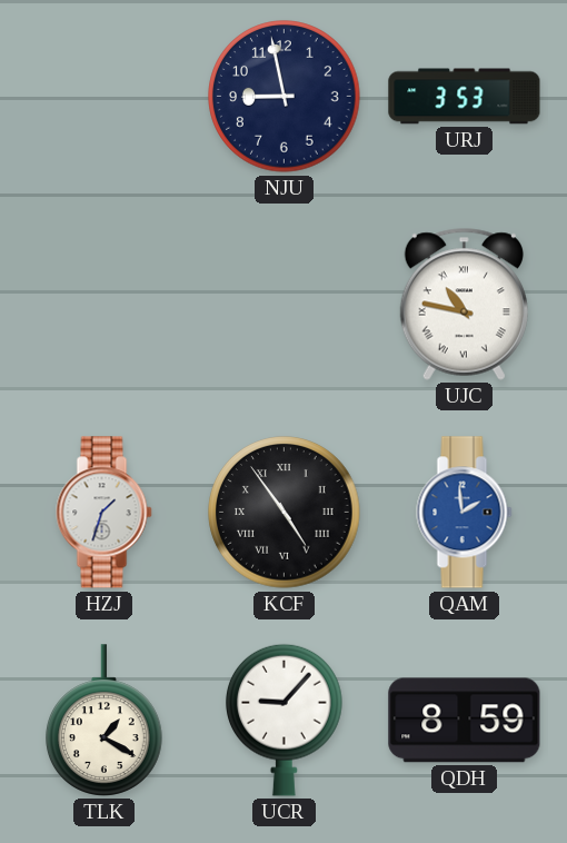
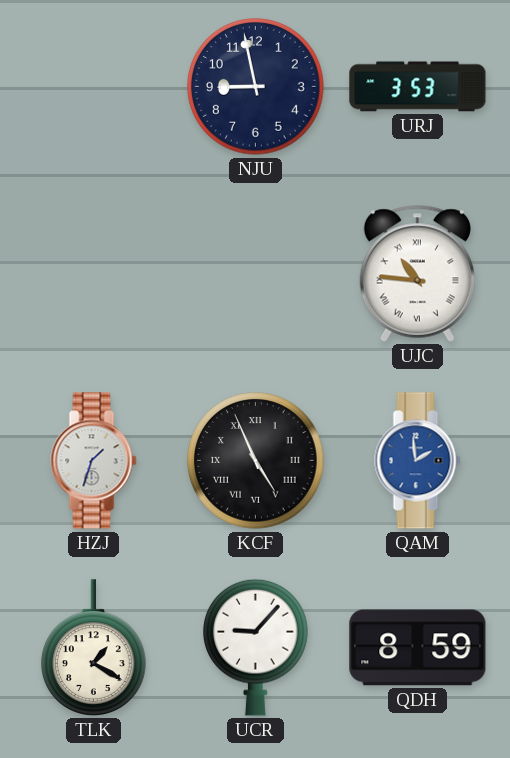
UJC: 10:47 -> 10:46 (417, 273)
KCF: 4:54 -> 4:56 (256, 461)
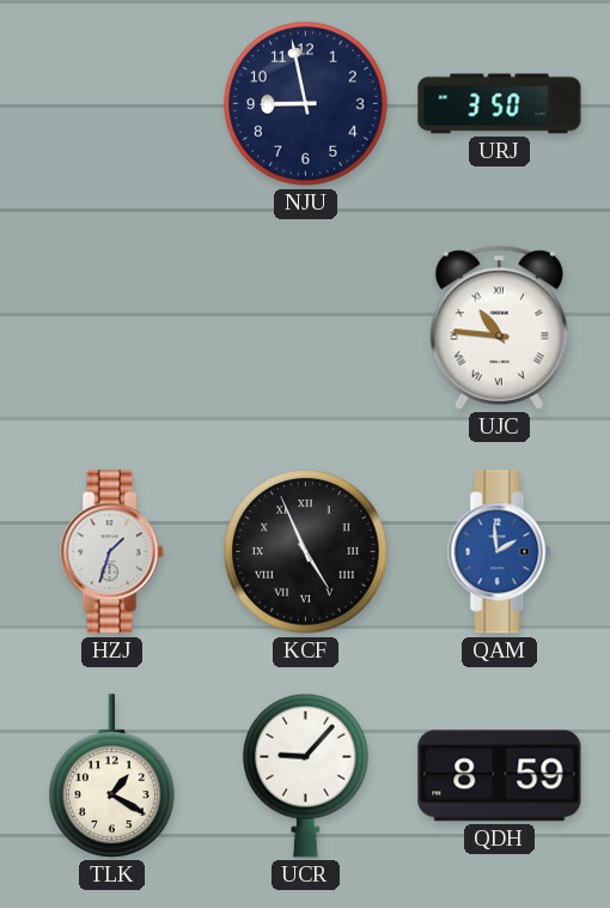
URJ: 3:53 -> 3:50 (500, 104)
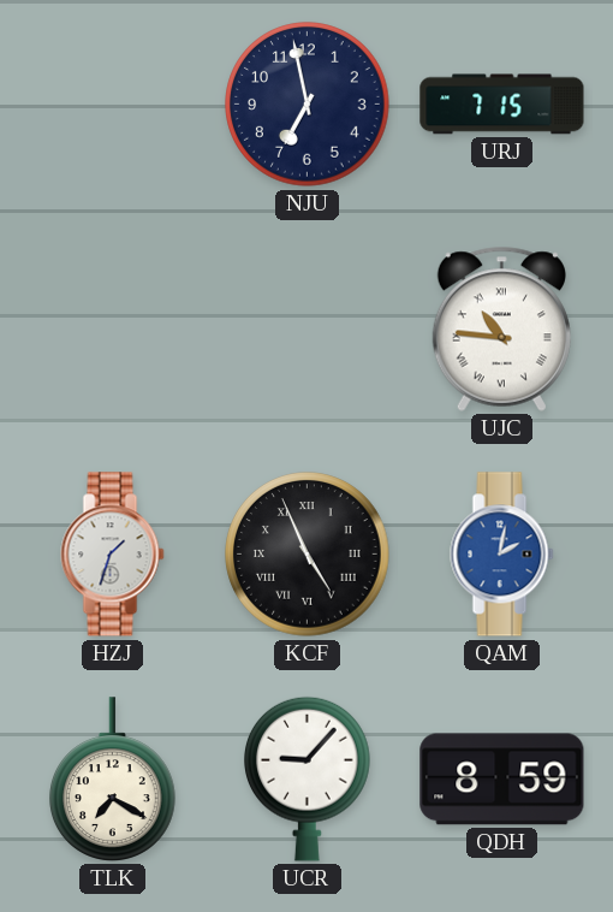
NJU: 8:58 -> 6:58 (308, 105)
URJ: 3:50 -> 7:15 (502, 105)
QAM: 1:59 -> 2:02 (502, 555)
TLK: 1:20 -> 7:20 (113, 780)
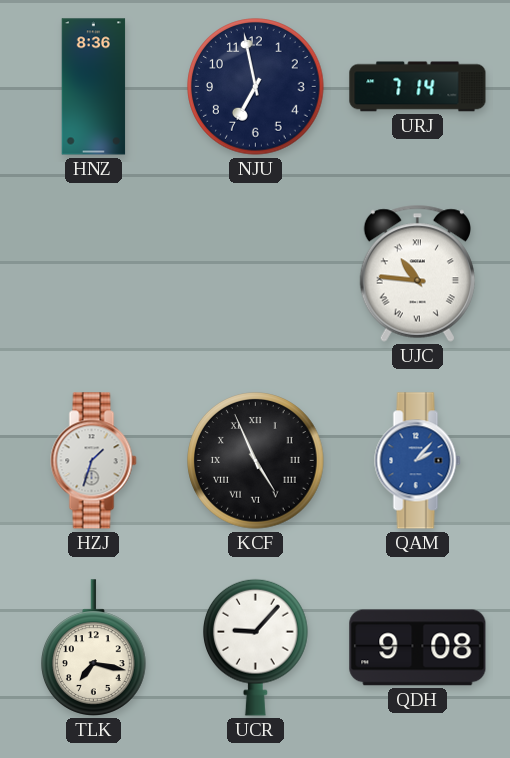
HNZ: none -> 8:36 (94, 87)
URJ: 7:15 -> 7:14 (418, 87)
QAM: 2:02 -> 2:07 (418, 461)
TLK: 7:20 -> 7:17 (94, 648)
QDH: 8:59 -> 9:08 (418, 648)
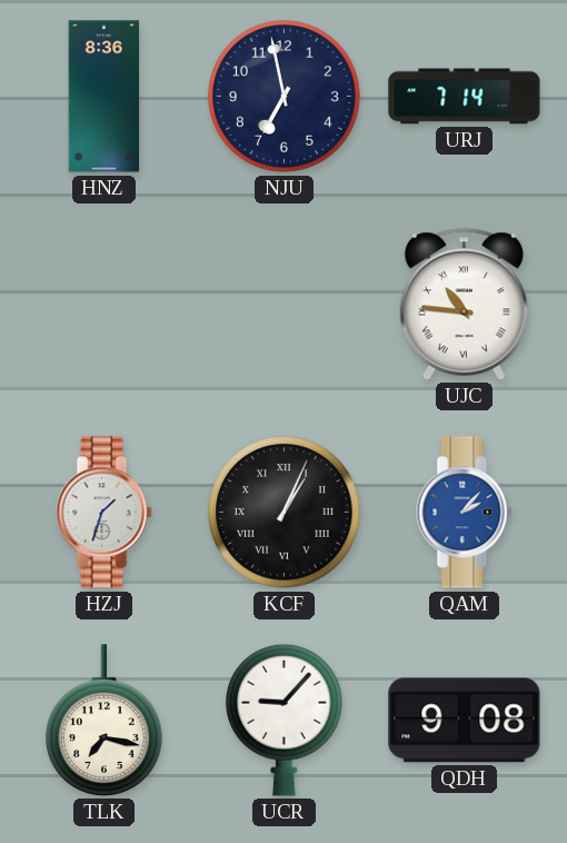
KCF: 4:56 -> 1:04 (285, 513)
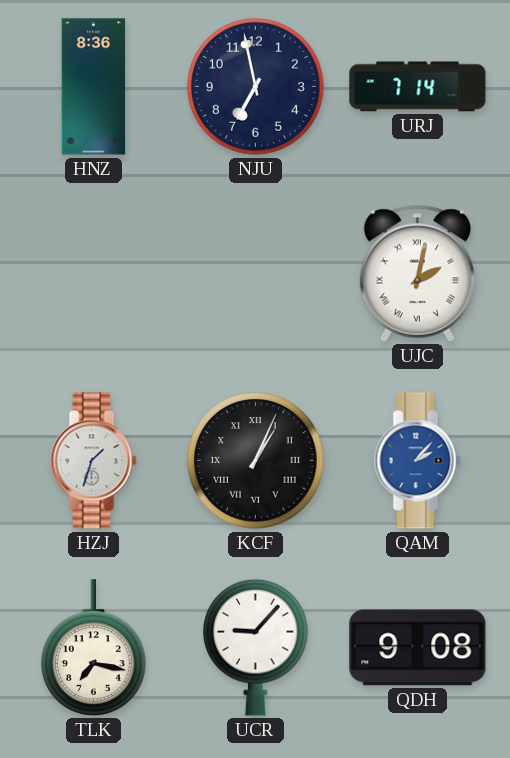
UJC: 10:46 -> 2:02 (417, 273)
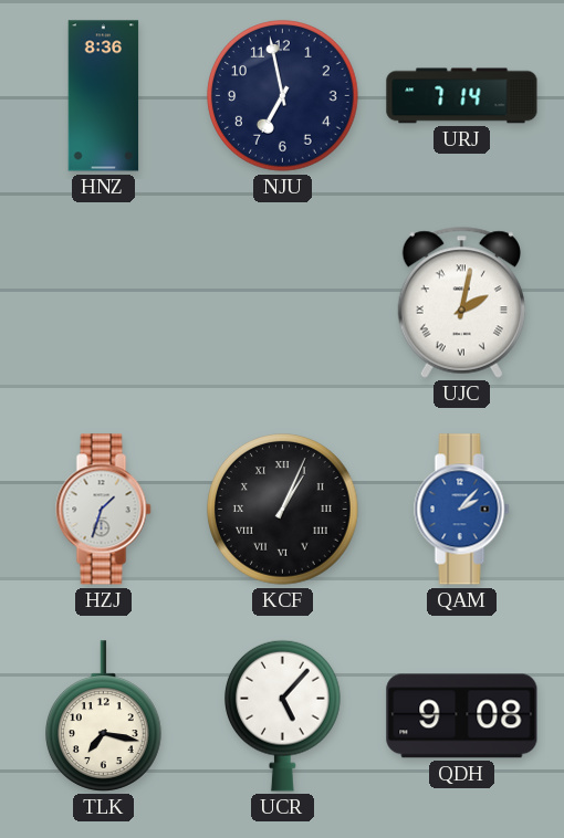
UCR: 9:07 -> 5:07 (283, 715)
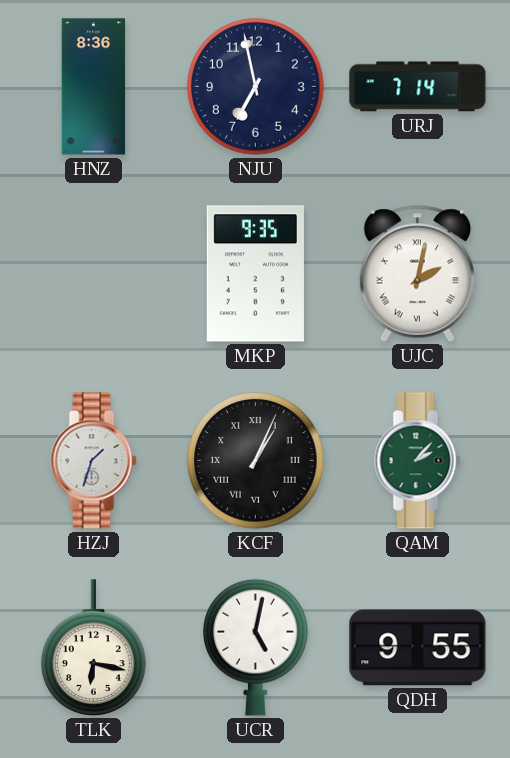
MKP: none -> 9:35 (255, 274)
QAM dial: blue -> green (418, 461)
TLK: 7:17 -> 6:17 (94, 648)
UCR: 5:07 -> 5:02 (256, 647)
QDH: 9:08 -> 9:55 (418, 648)
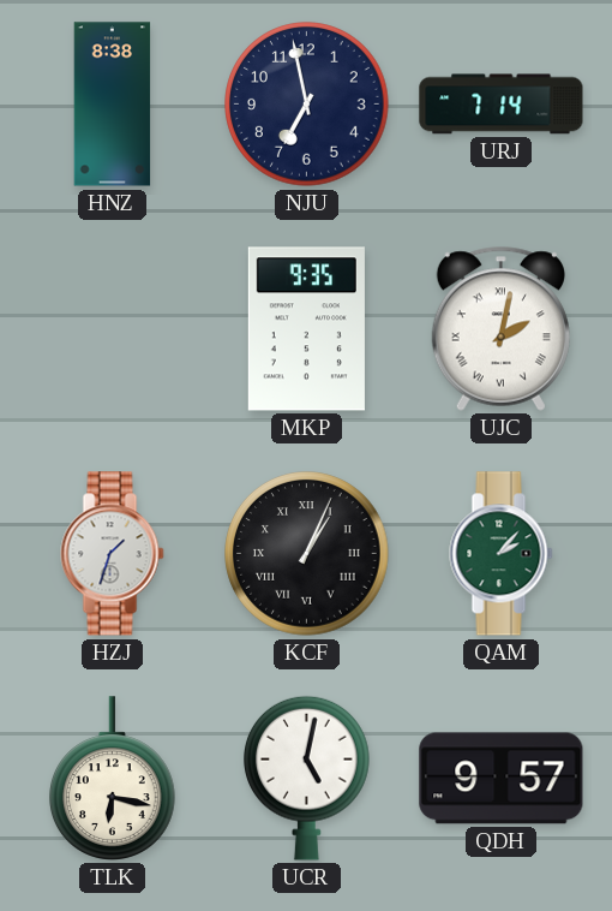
HNZ: 8:36 -> 8:38 (113, 105)
QDH: 9:55 -> 9:57 (502, 779)
